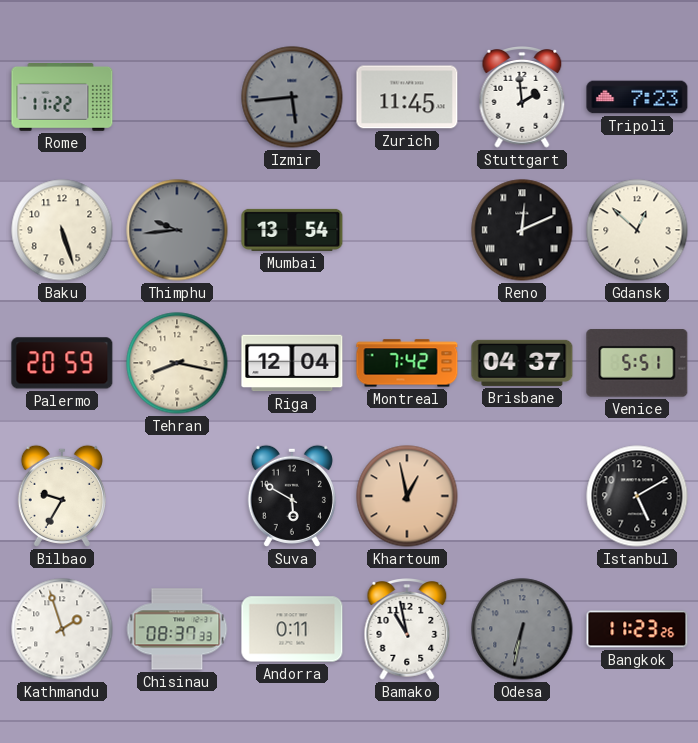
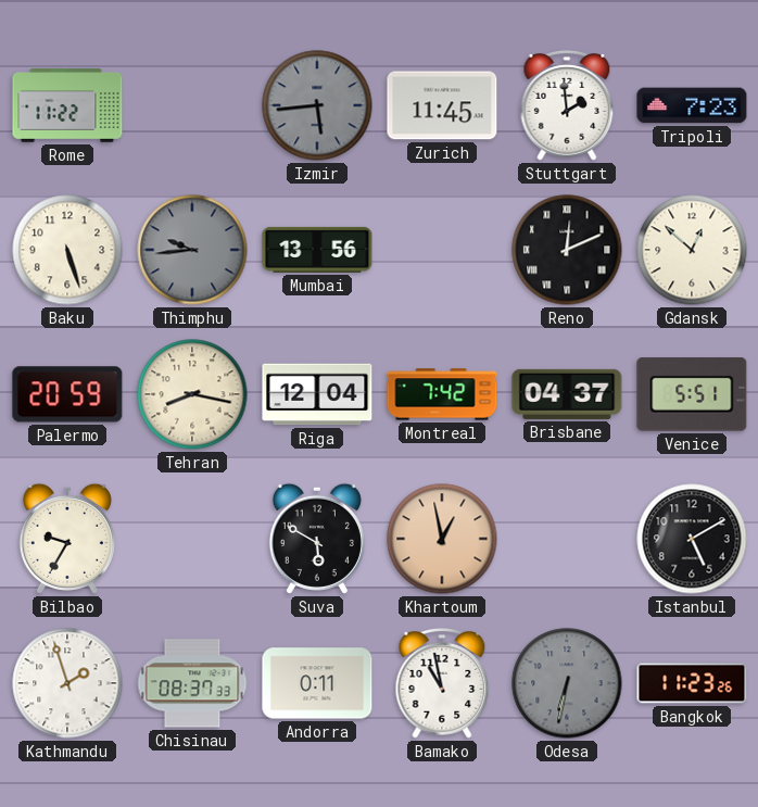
Mumbai: 13:54 -> 13:56 (317, 250)
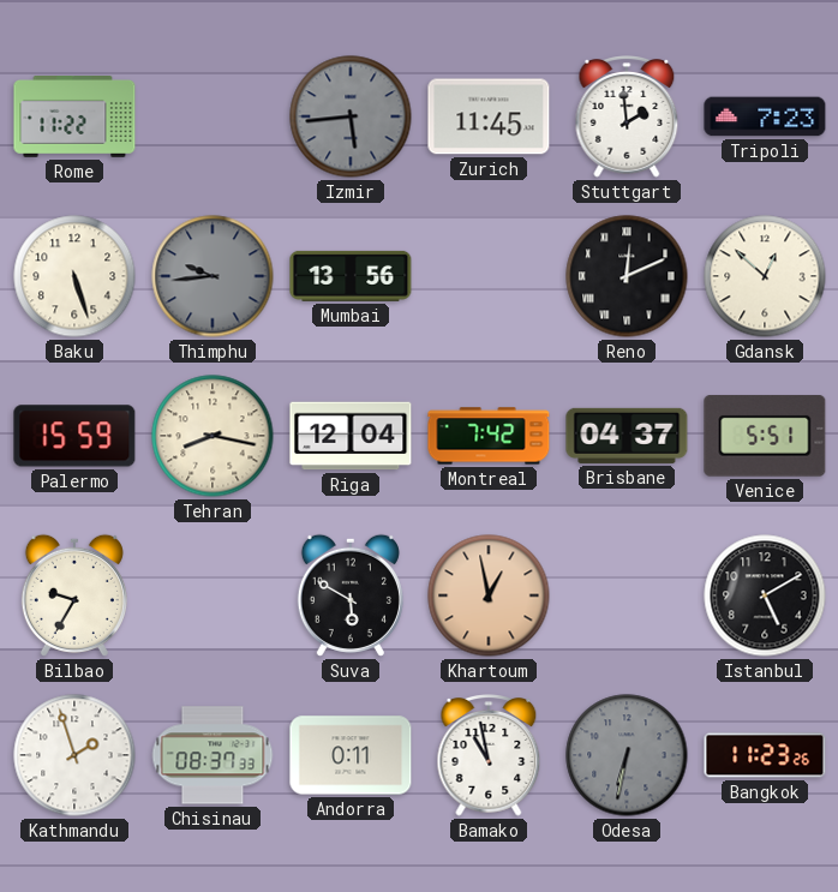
Palermo: 20:59 -> 15:59 (74, 436)
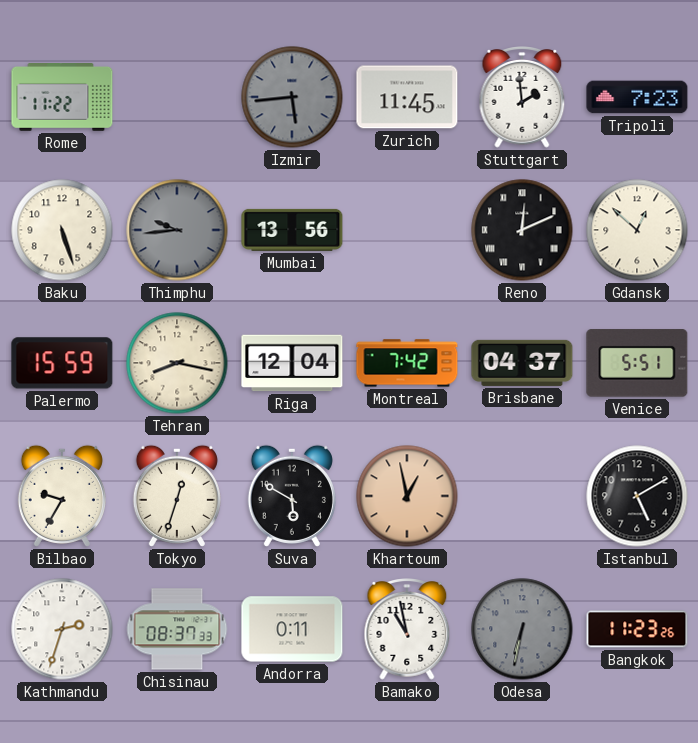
Tokyo: none -> 12:33 (177, 496)
Kathmandu: 1:57 -> 2:33 (62, 629)
